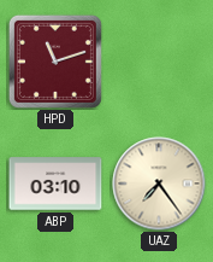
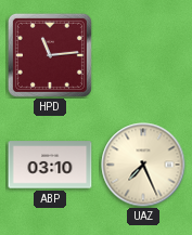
HPD: 11:12 -> 11:14 (50, 55)
UAZ: 7:24 -> 7:26 (143, 165)
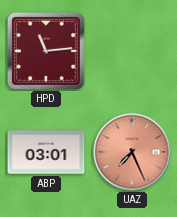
ABP: 03:10 -> 03:01 (46, 152)
UAZ dial: cream -> salmon (132, 152)
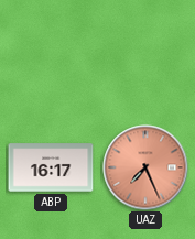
HPD: 11:14 -> none (46, 51)
ABP: 03:01 -> 16:17 (51, 167)
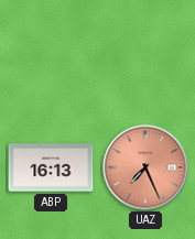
ABP: 16:17 -> 16:13 (51, 167)
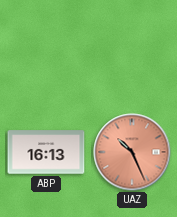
UAZ: 7:26 -> 10:26 (132, 152)
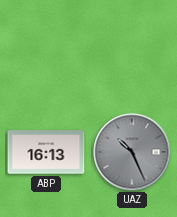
UAZ dial: salmon -> grey (132, 152)
